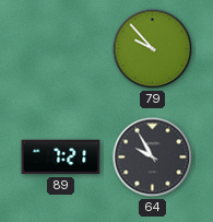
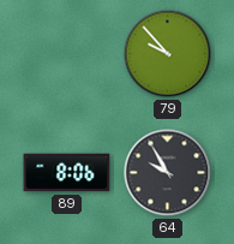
89: 7:21 -> 8:06 (67, 173)
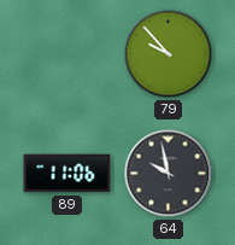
89: 8:06 -> 11:06 (67, 174)
64: 9:55 -> 9:58 (169, 174)
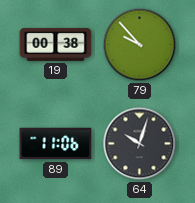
19: none -> 00:38 (56, 44)
64: 9:58 -> 10:03 (140, 144)
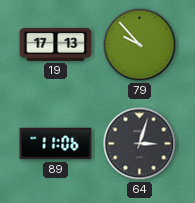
19: 00:38 -> 17:13 (56, 44)
64: 10:03 -> 3:03 (140, 144)
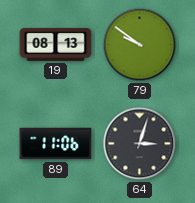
19: 17:13 -> 08:13 (56, 44)
79: 9:53 -> 9:51 (140, 45)
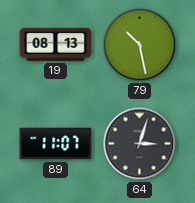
79: 9:51 -> 10:28 (140, 45)
89: 11:06 -> 11:07 (56, 144)
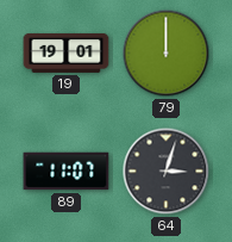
19: 08:13 -> 19:01 (67, 52)
79: 10:28 -> 12:00 (167, 54)
